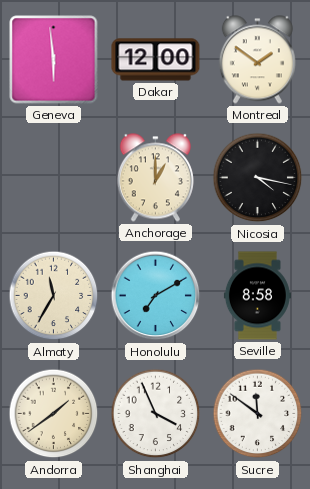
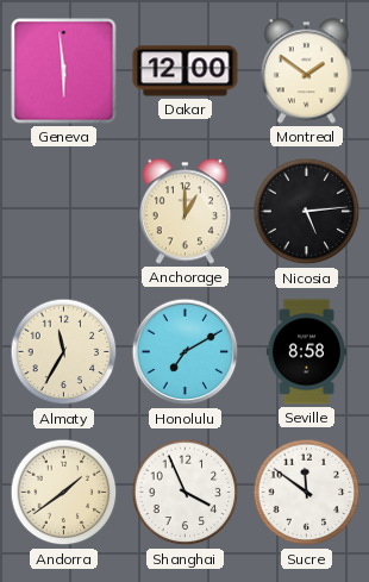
Nicosia: 4:17 -> 5:14 (307, 212)
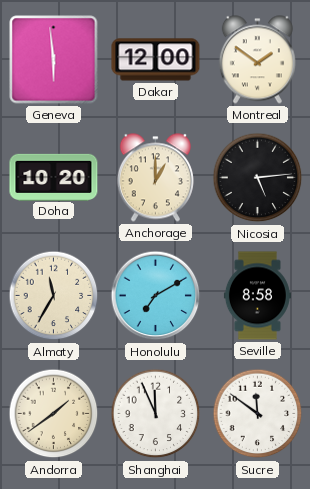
Doha: none -> 10:20 (54, 177)
Shanghai: 3:56 -> 11:56 (156, 414)
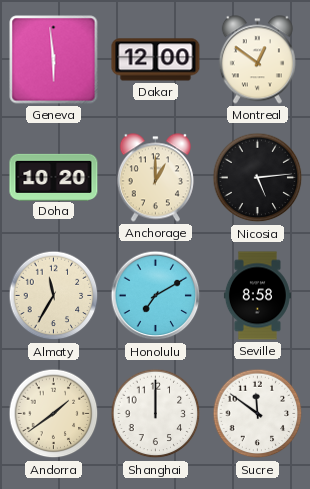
Montreal: 1:51 -> 12:51 (257, 60)
Shanghai: 11:56 -> 12:00 (156, 414)
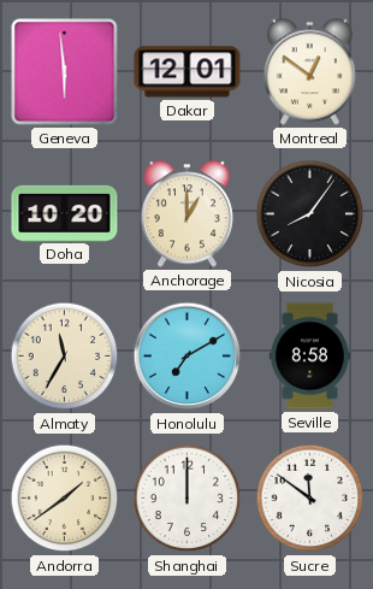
Dakar: 12:00 -> 12:01 (188, 72)
Nicosia: 5:14 -> 8:06 (310, 214)
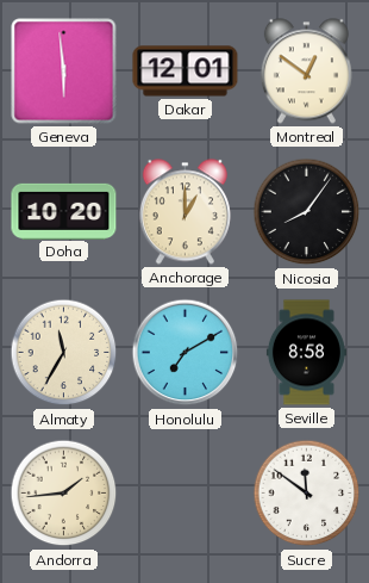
Andorra: 1:39 -> 1:44 (64, 494)
Shanghai: 12:00 -> none (188, 499)
